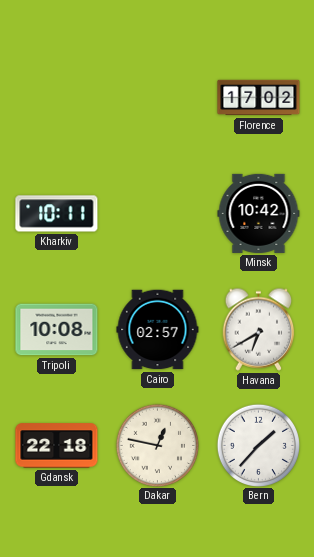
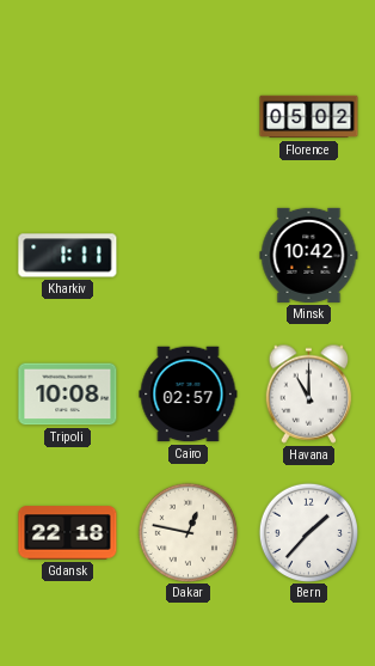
Florence: 17:02 -> 05:02 (309, 117)
Kharkiv: 10:11 -> 1:11 (68, 256)
Havana: 6:40 -> 11:00 (309, 393)
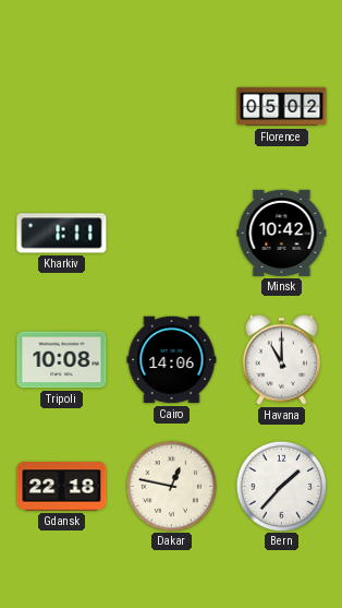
Cairo: 02:57 -> 14:06 (172, 360)
